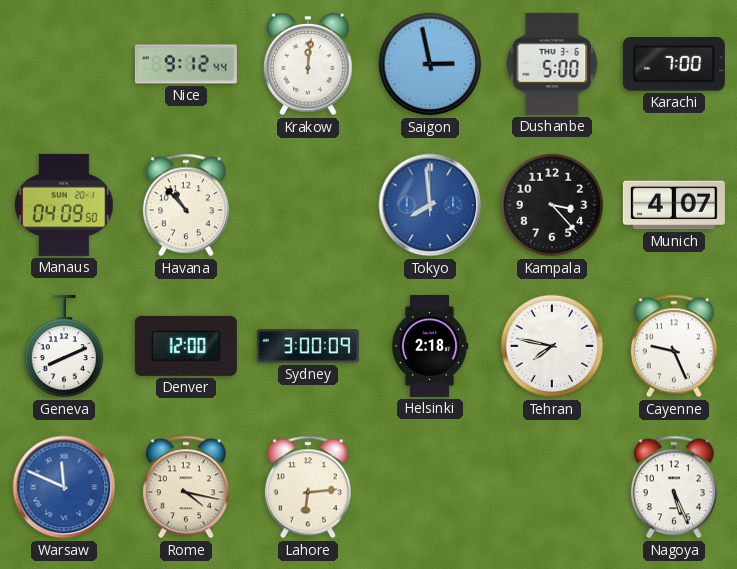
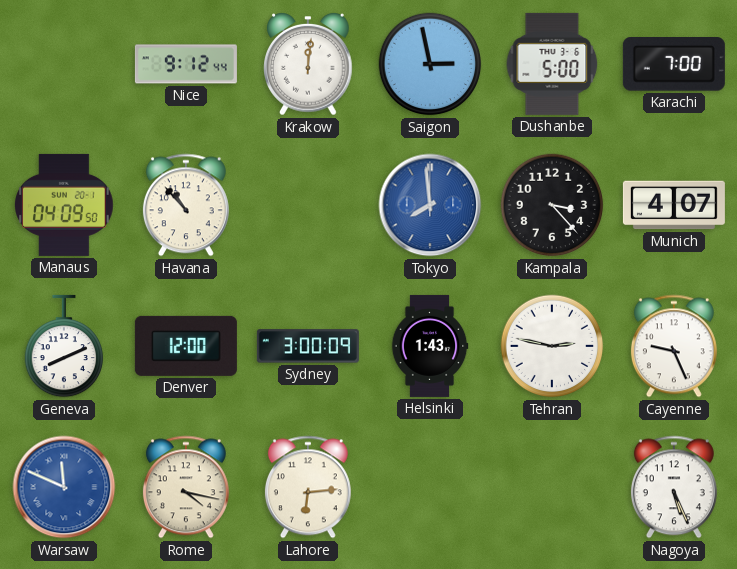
Helsinki: 2:18 -> 1:43 (430, 346)
Tehran: 7:47 -> 2:47 (552, 346)
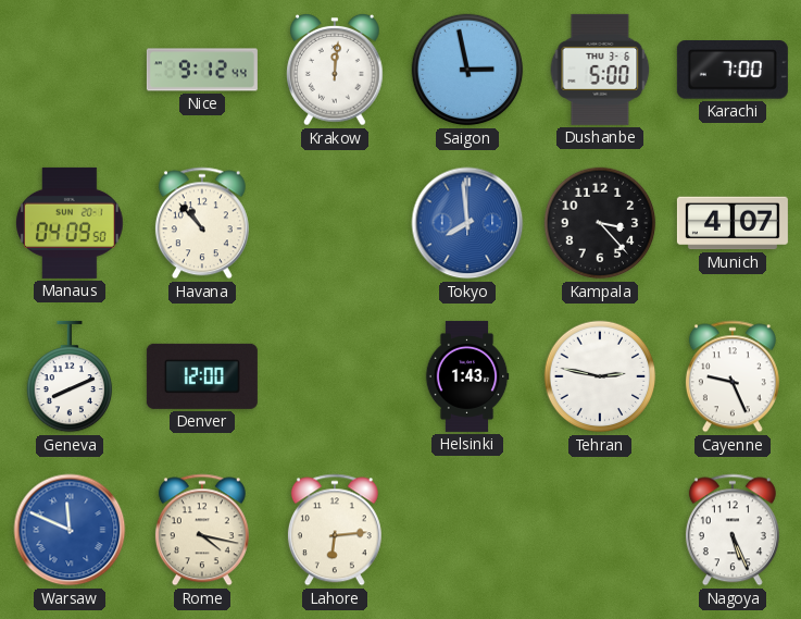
Sydney: 3:00 -> none (308, 346)
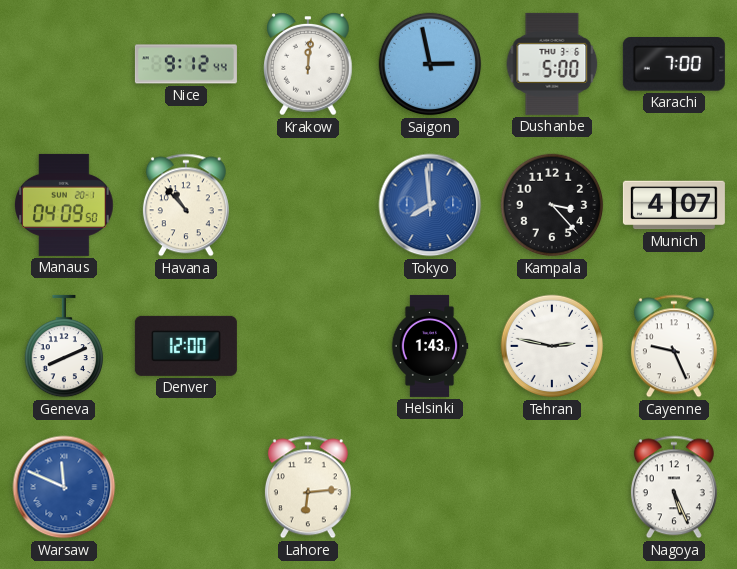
Rome: 4:17 -> none (202, 530)
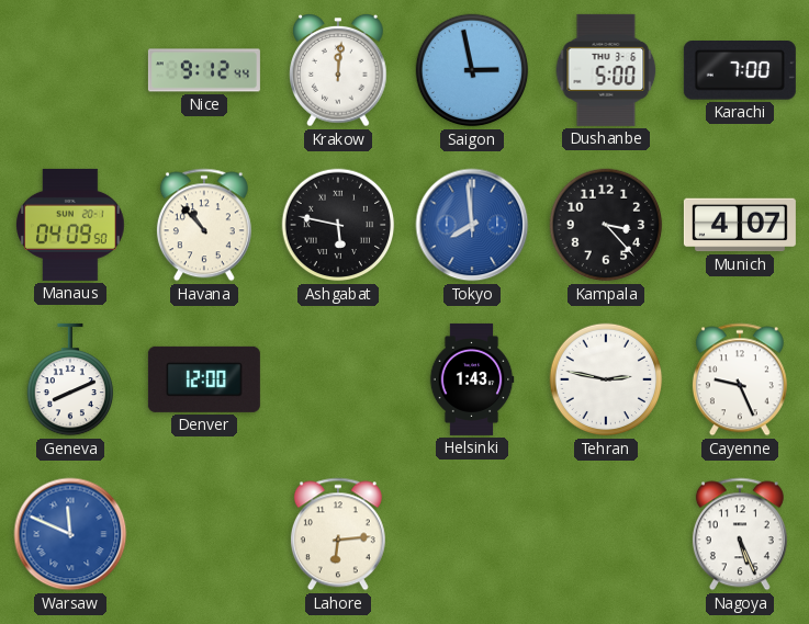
Ashgabat: none -> 5:47 (338, 225)
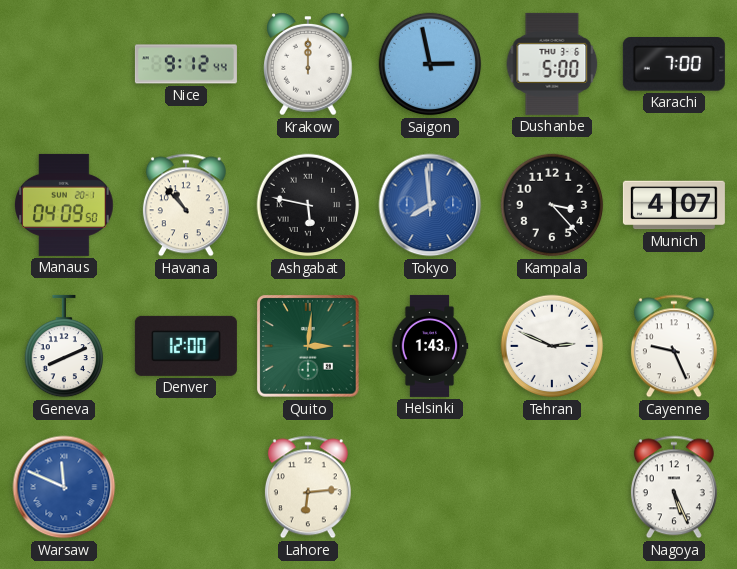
Krakow: 12:01 -> 12:00 (308, 65)
Quito: none -> 3:01 (309, 347)
Tehran: 2:47 -> 2:49 (552, 346)
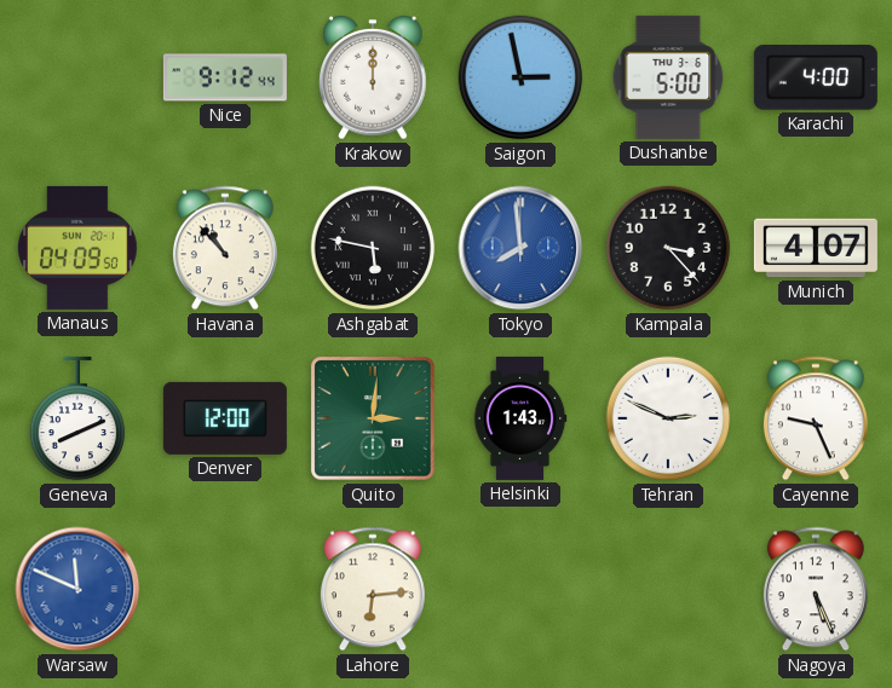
Karachi: 7:00 -> 4:00 (816, 77)
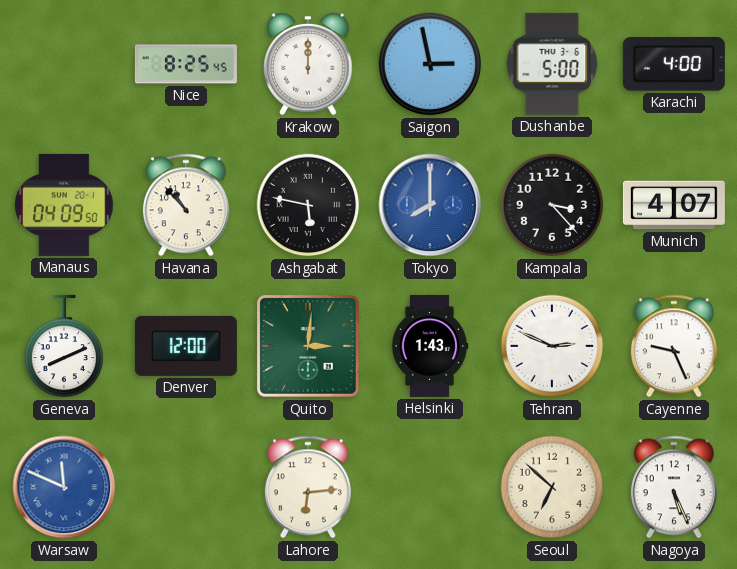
Nice: 9:12 -> 8:25 (186, 64)
Tokyo: 7:59 -> 8:00 (430, 205)
Seoul: none -> 6:52 (552, 487)
